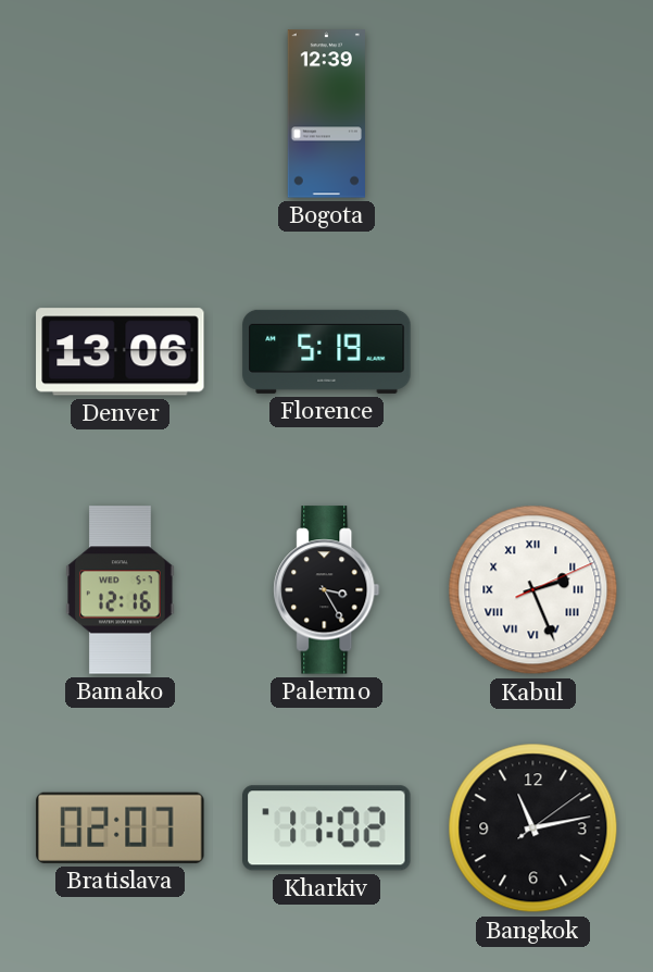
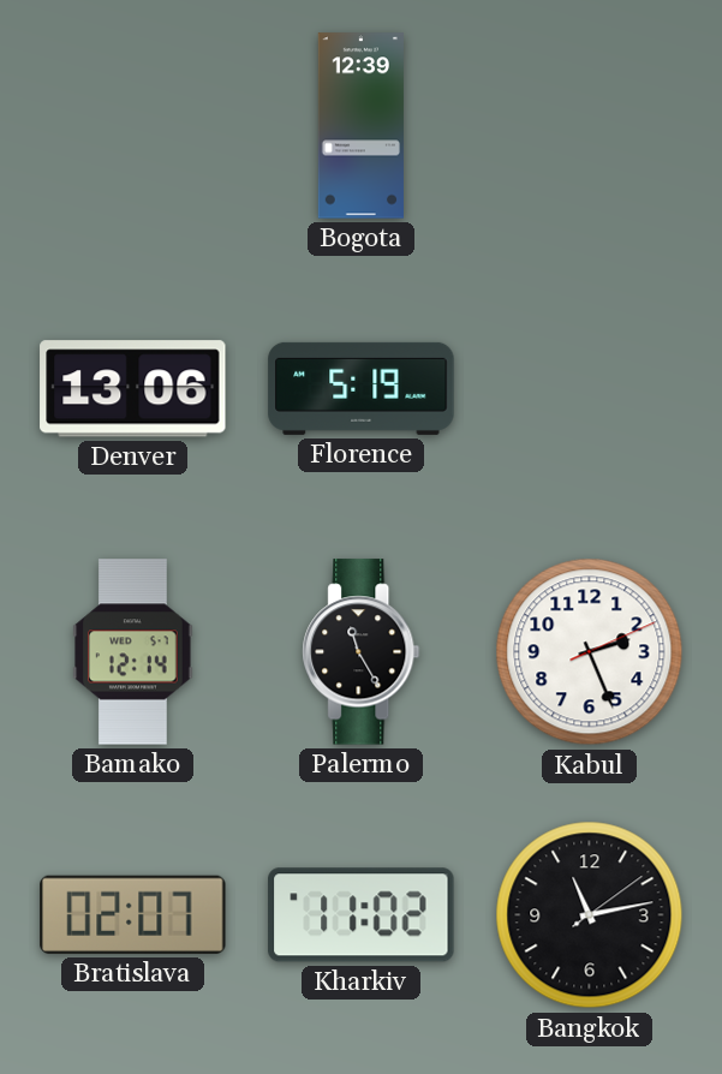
Bamako: 12:16 -> 12:14 (133, 652)
Palermo: 3:25 -> 11:25 (362, 652)
Kabul numerals: Roman -> Arabic (590, 652)
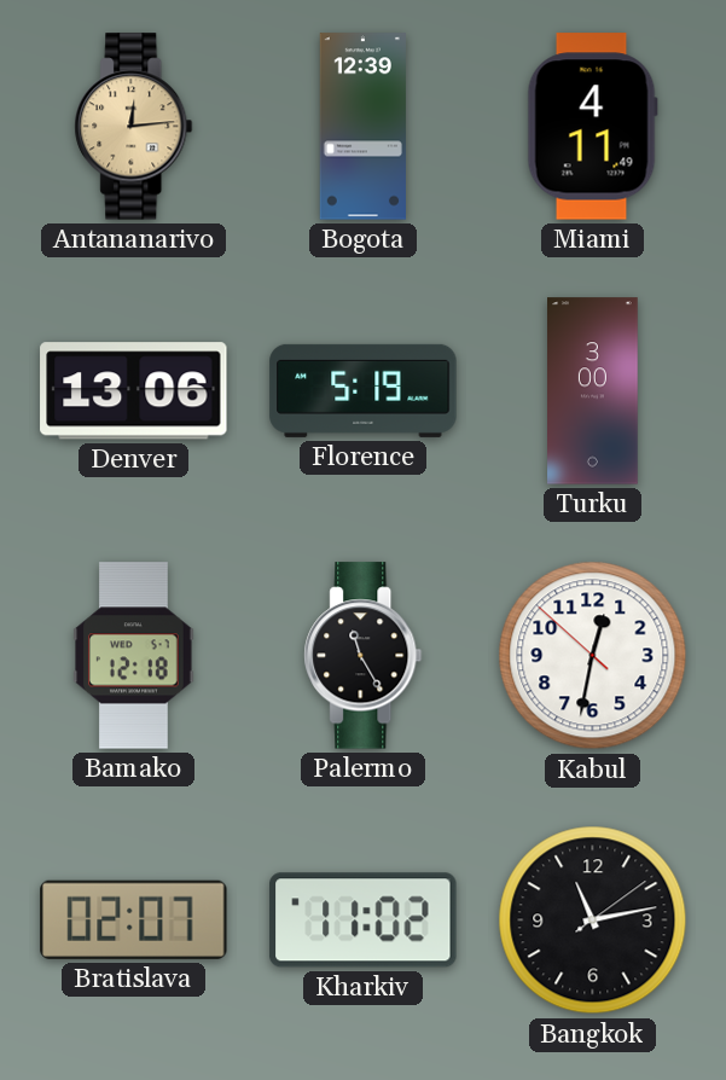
Antananarivo: none -> 12:14 (134, 127)
Miami: none -> 4:11 (592, 127)
Turku: none -> 3:00 (593, 391)
Bamako: 12:14 -> 12:18 (134, 656)
Kabul: 2:26 -> 12:31 (593, 656)
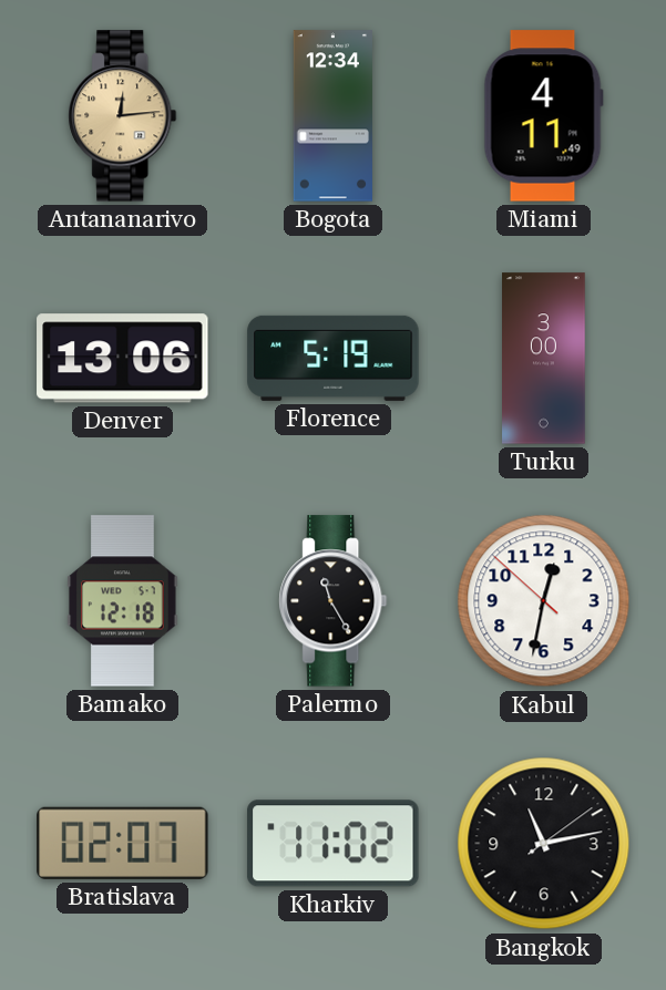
Bogota: 12:39 -> 12:34 (332, 116)
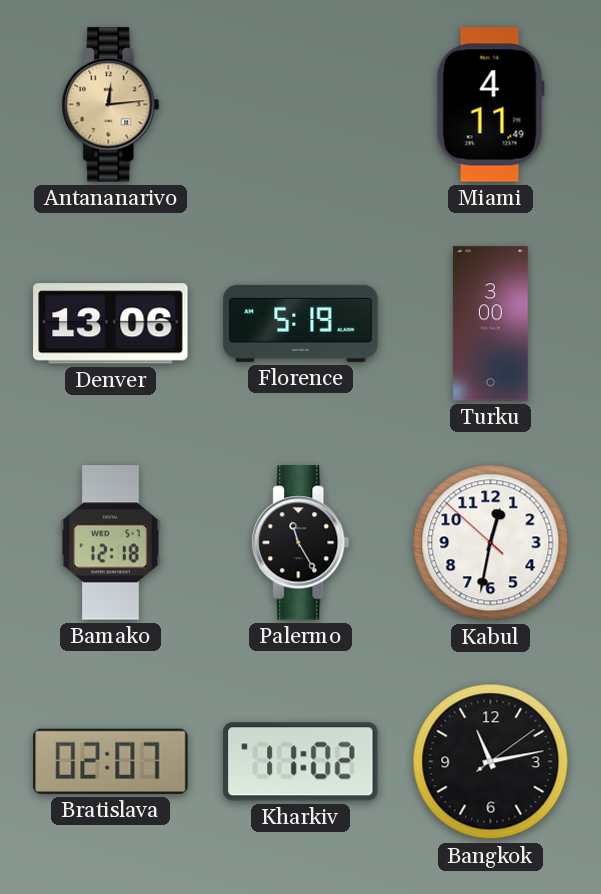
Bogota: 12:34 -> none (332, 116)
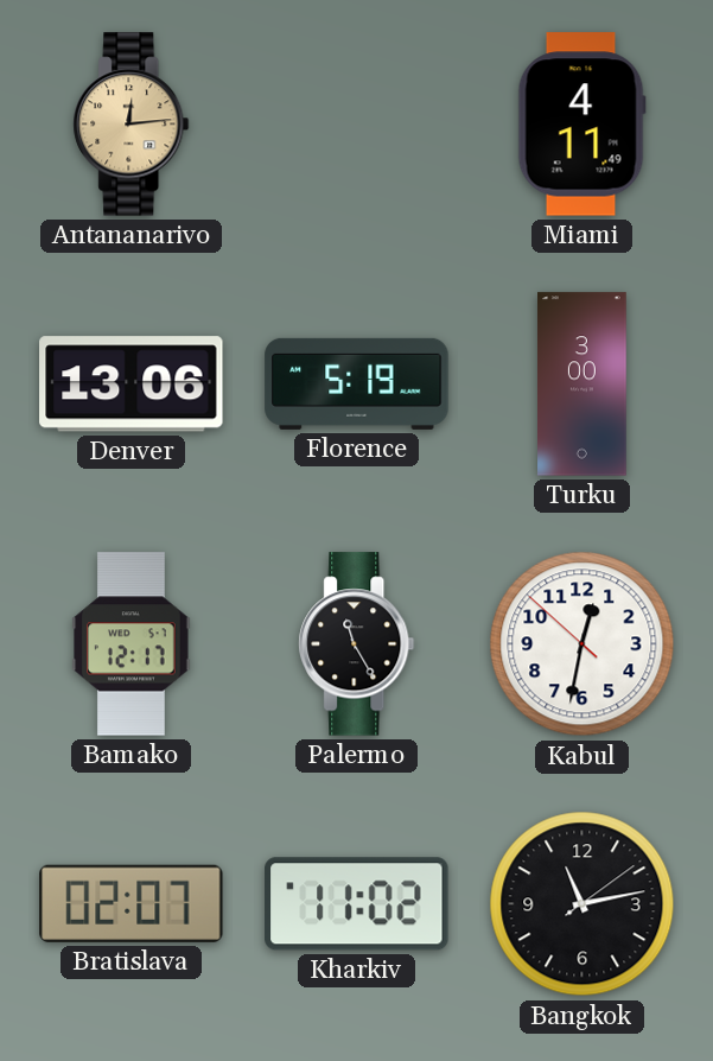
Bamako: 12:18 -> 12:17 (132, 644)
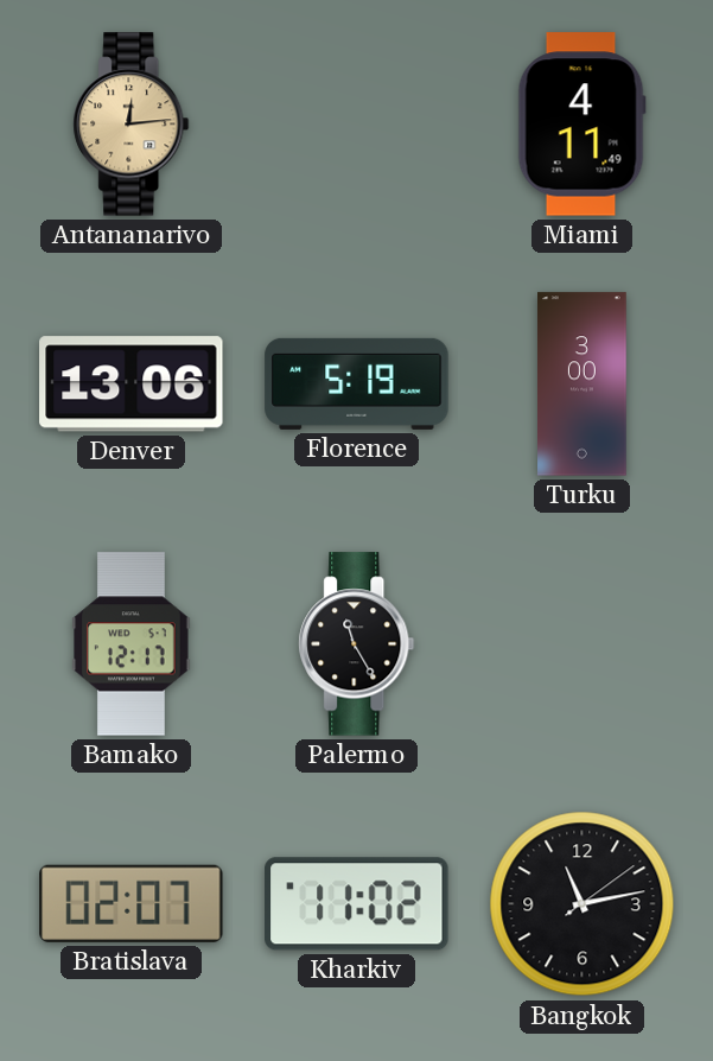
Kabul: 12:31 -> none (583, 644)
